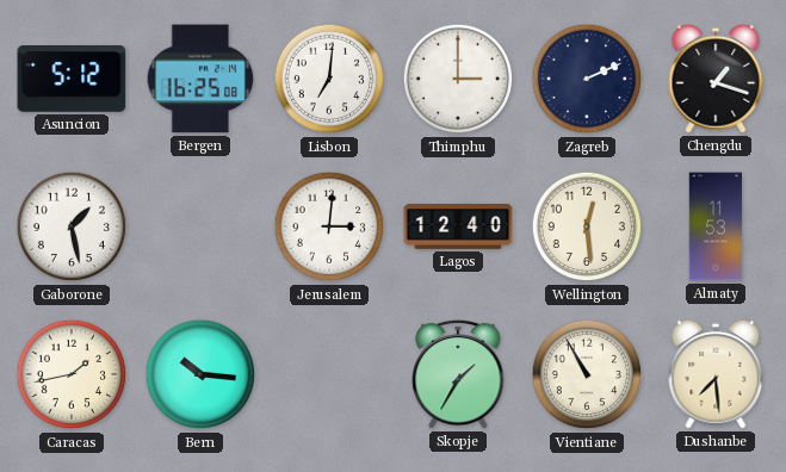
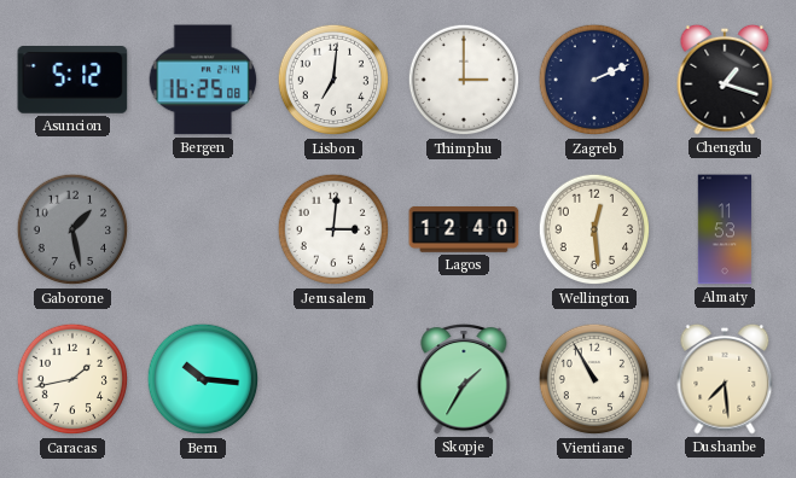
Gaborone dial: white -> grey (72, 229)
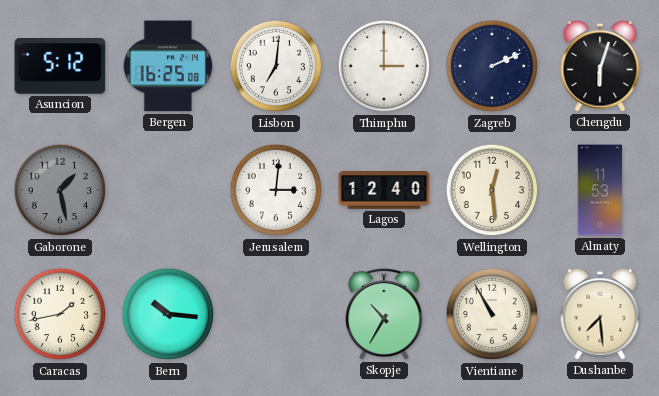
Chengdu: 1:18 -> 6:03 (600, 66)
Skopje: 1:35 -> 10:35 (384, 314)
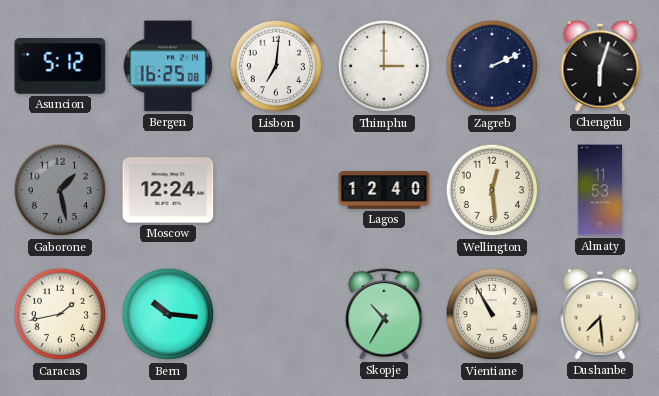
Moscow: none -> 12:24 (168, 190)
Jerusalem: 3:01 -> none (276, 190)
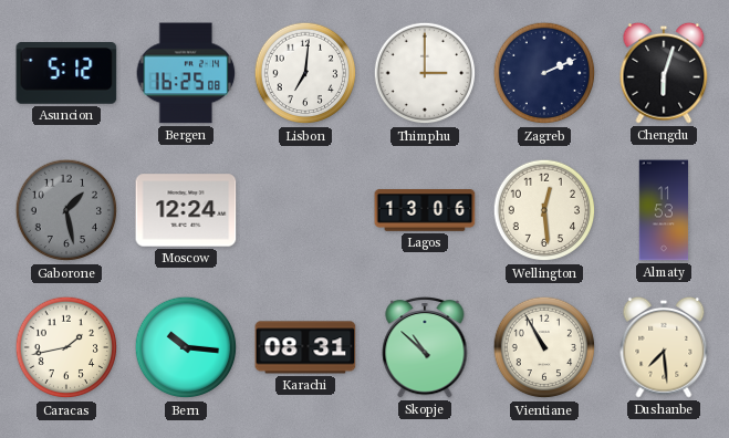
Lagos: 12:40 -> 13:06 (425, 211)
Karachi: none -> 08:31 (305, 347)
Skopje: 10:35 -> 10:52 (425, 347)
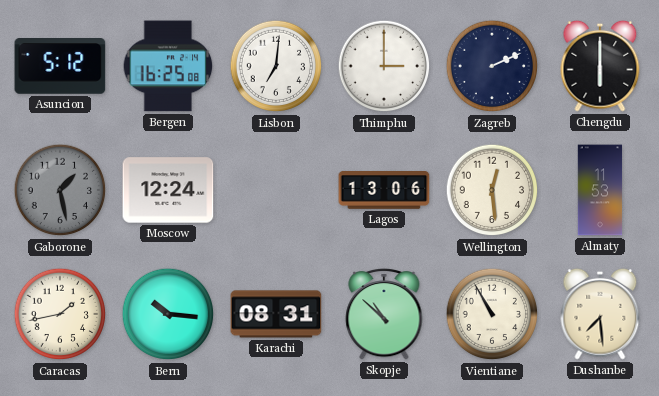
Chengdu: 6:03 -> 6:00 (600, 66)
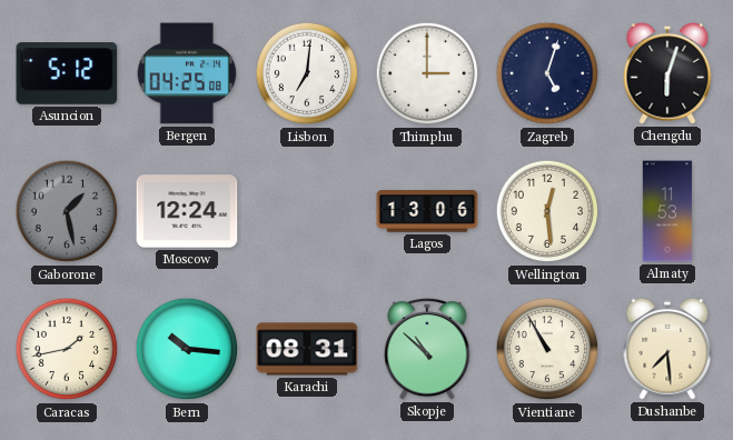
Bergen: 16:25 -> 04:25 (187, 73)
Zagreb: 2:11 -> 5:03 (547, 73)
Chengdu: 6:00 -> 6:03 (667, 73)
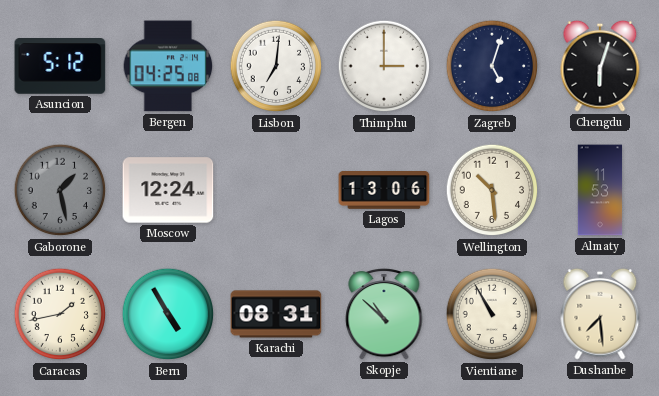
Wellington: 12:29 -> 10:29 (492, 190)
Bern: 10:16 -> 4:55 (168, 314)
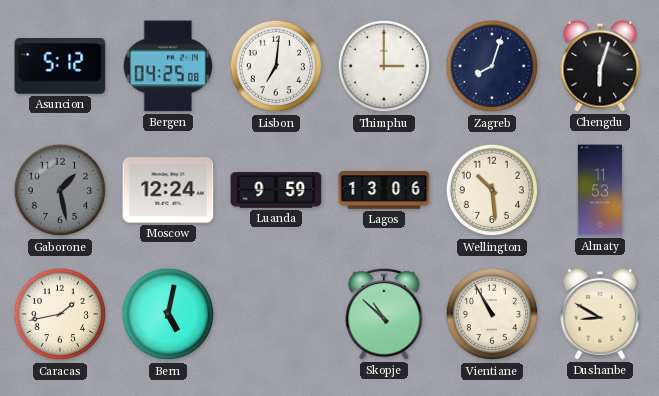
Zagreb: 5:03 -> 8:03 (492, 66)
Luanda: none -> 9:59 (276, 190)
Bern: 4:55 -> 5:02 (168, 314)
Karachi: 08:31 -> none (276, 314)
Dushanbe: 7:29 -> 8:50 (600, 314)
